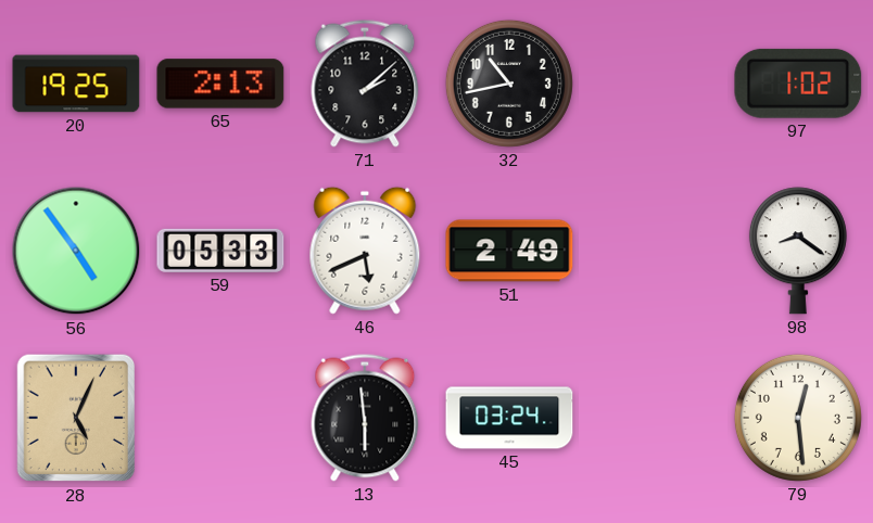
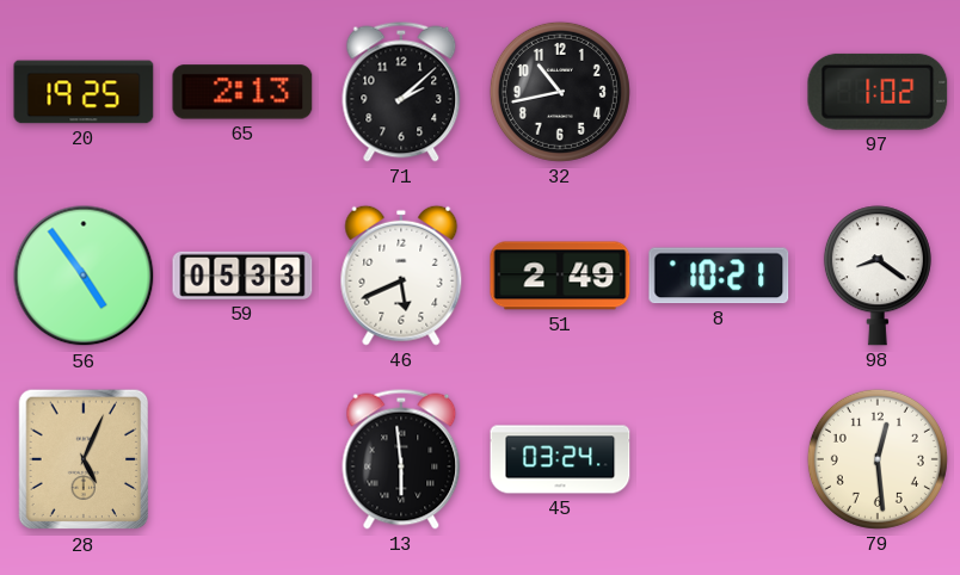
8: none -> 10:21 (719, 276)
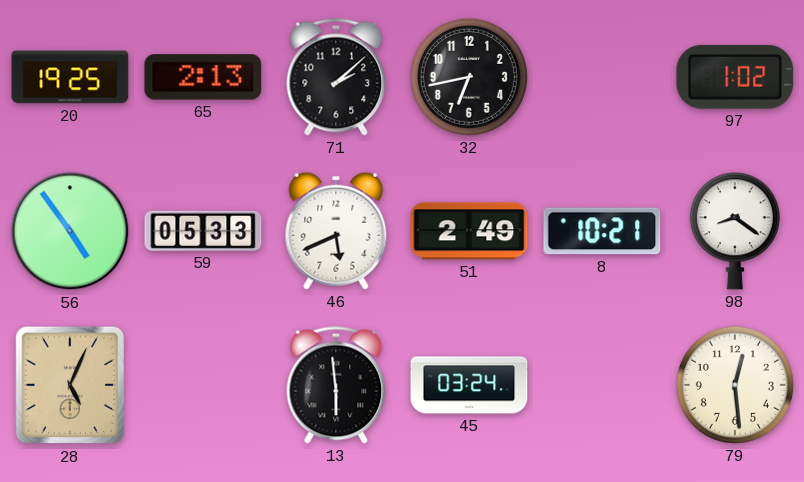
32: 10:43 -> 6:43 (469, 77)
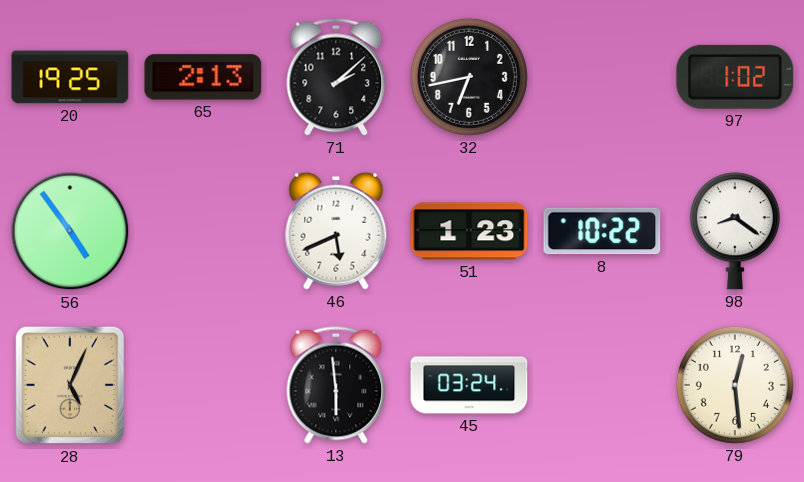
59: 05:33 -> none (203, 231)
51: 2:49 -> 1:23 (469, 231)
8: 10:21 -> 10:22 (602, 231)
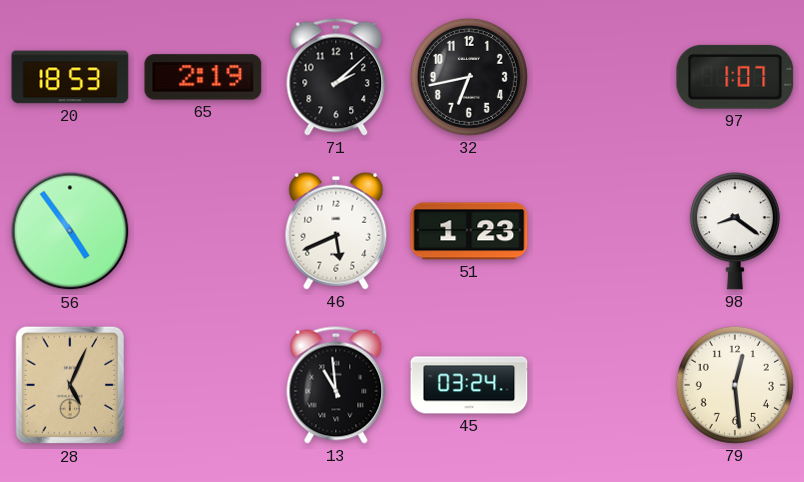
20: 19:25 -> 18:53 (70, 77)
65: 2:13 -> 2:19 (203, 77)
97: 1:02 -> 1:07 (735, 77)
8: 10:22 -> none (602, 231)
13: 5:59 -> 10:59 (336, 385)
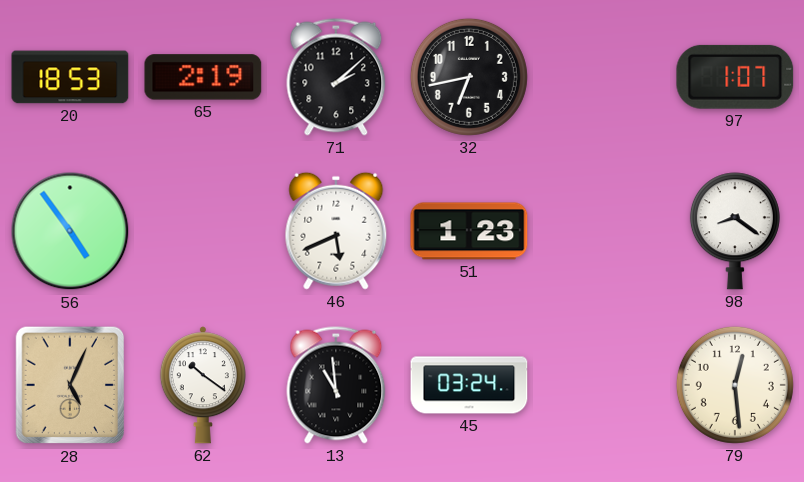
62: none -> 10:21 (203, 385)
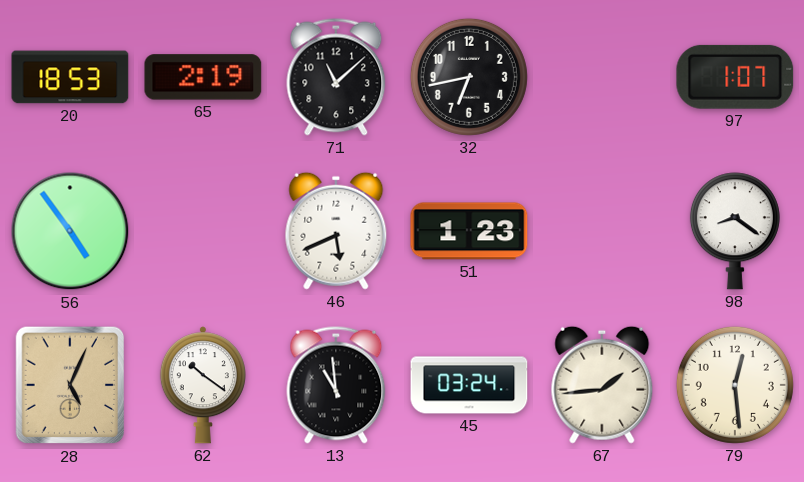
71: 2:08 -> 11:08 (336, 77)
67: none -> 1:44 (602, 385)
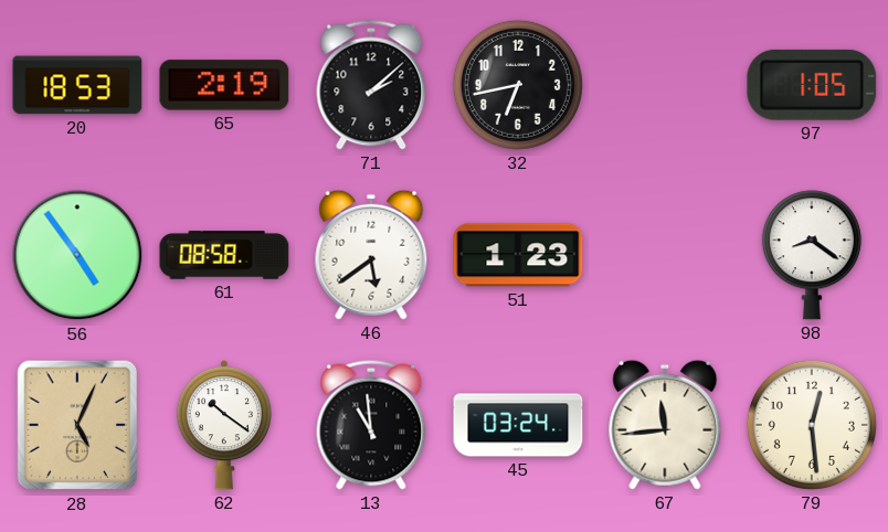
71: 11:08 -> 2:08 (371, 85)
97: 1:07 -> 1:05 (812, 85)
61: none -> 08:58 (224, 255)
46: 5:41 -> 5:39 (371, 255)
67: 1:44 -> 11:44 (665, 425)
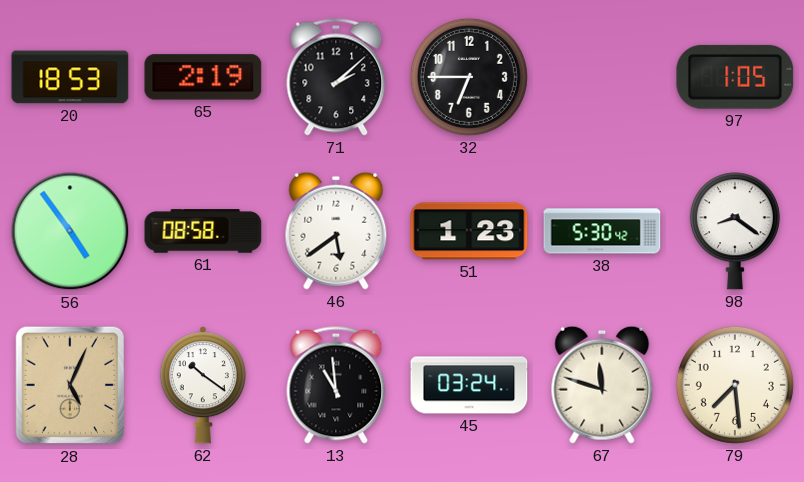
32: 6:43 -> 6:45 (469, 77)
38: none -> 5:30 (602, 231)
67: 11:44 -> 11:48 (602, 385)
79: 12:29 -> 7:29 (735, 385)
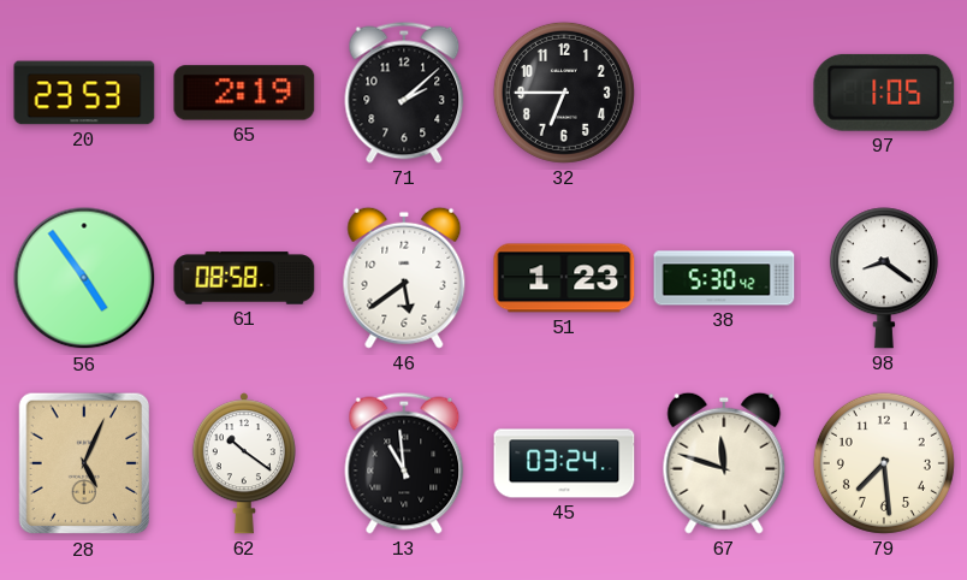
20: 18:53 -> 23:53 (84, 93)
